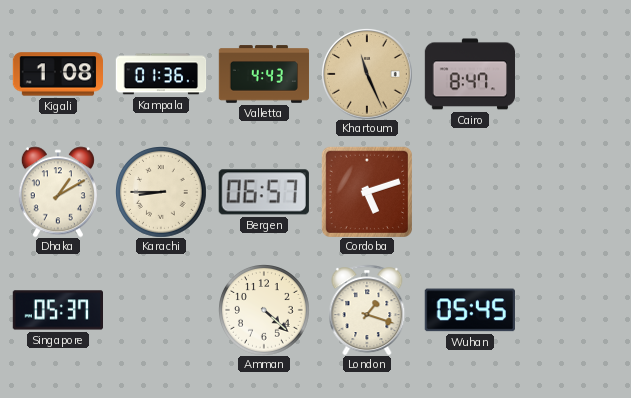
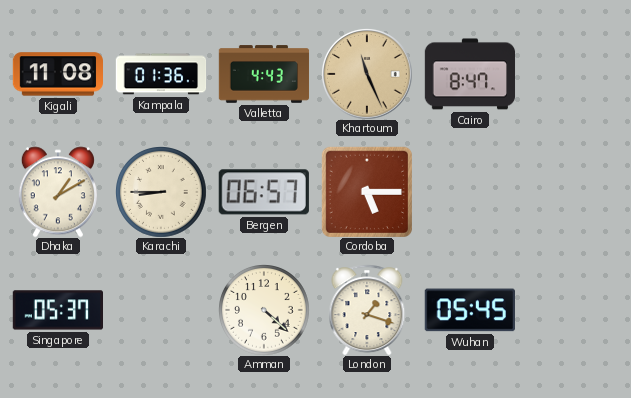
Kigali: 1:08 -> 11:08 (57, 74)
Cordoba: 5:12 -> 5:15 (366, 191)
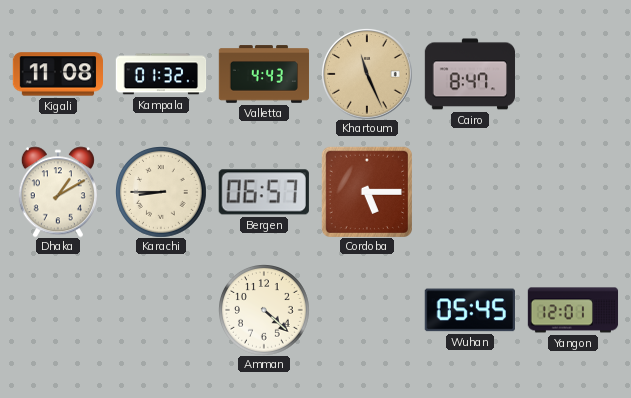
Kampala: 01:36 -> 01:32 (161, 74)
Singapore: 05:37 -> none (57, 310)
London: 1:18 -> none (367, 310)
Yangon: none -> 12:01 (573, 310)
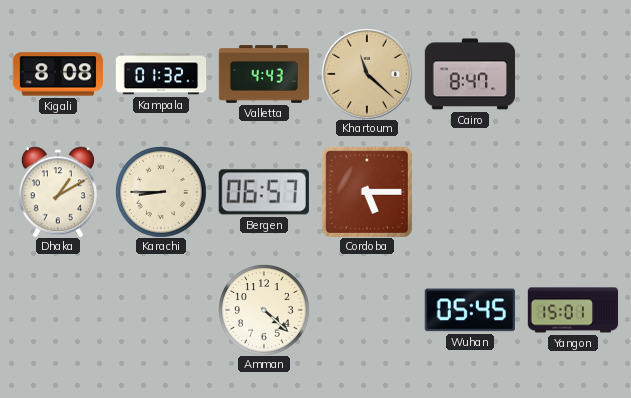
Kigali: 11:08 -> 8:08 (57, 74)
Khartoum: 11:26 -> 11:22 (367, 74)
Yangon: 12:01 -> 15:01 (573, 310)
